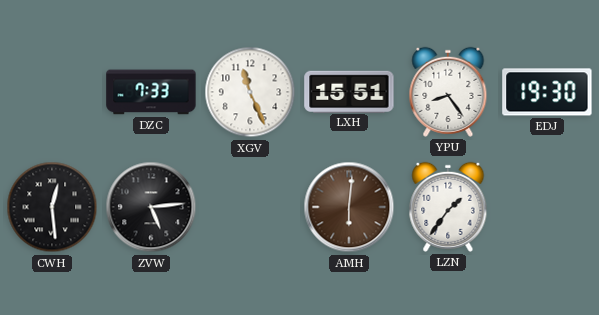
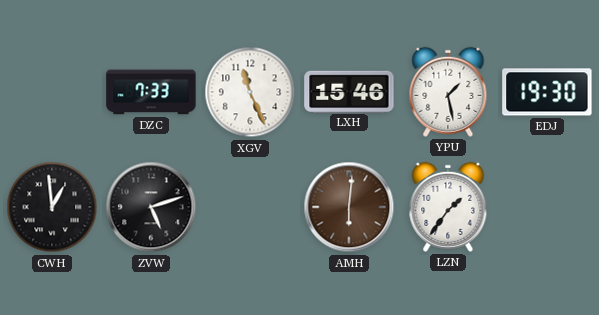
LXH: 15:51 -> 15:46 (349, 91)
YPU: 8:24 -> 1:28 (448, 92)
CWH: 12:29 -> 12:59 (52, 207)
ZVW: 5:14 -> 5:12 (151, 207)
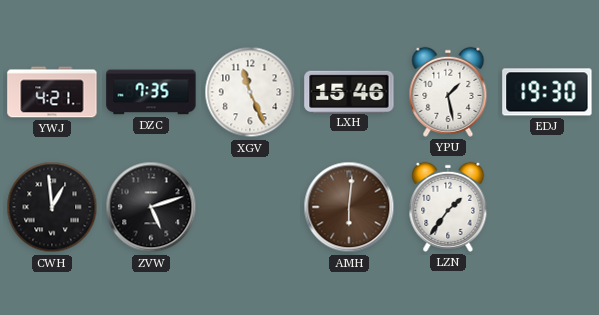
YWJ: none -> 4:21 (52, 92)
DZC: 7:33 -> 7:35 (151, 92)
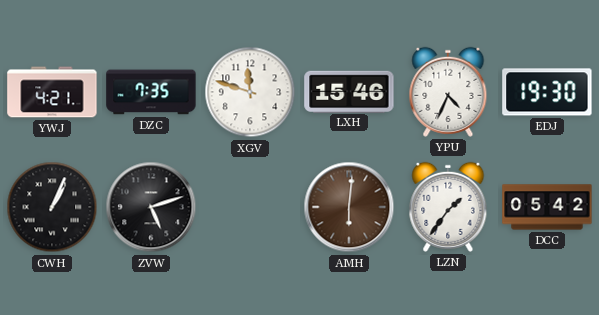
XGV: 11:26 -> 11:48 (250, 92)
YPU: 1:28 -> 4:34 (448, 92)
CWH: 12:59 -> 1:04 (52, 207)
DCC: none -> 05:42 (547, 207)
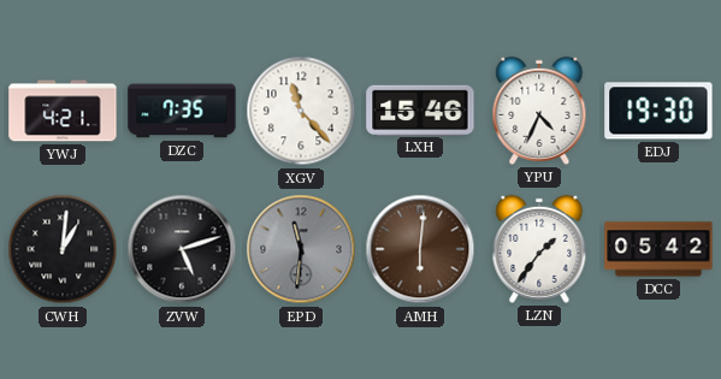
XGV: 11:48 -> 11:23 (301, 111)
CWH: 1:04 -> 1:01 (63, 249)
EPD: none -> 11:31 (301, 249)
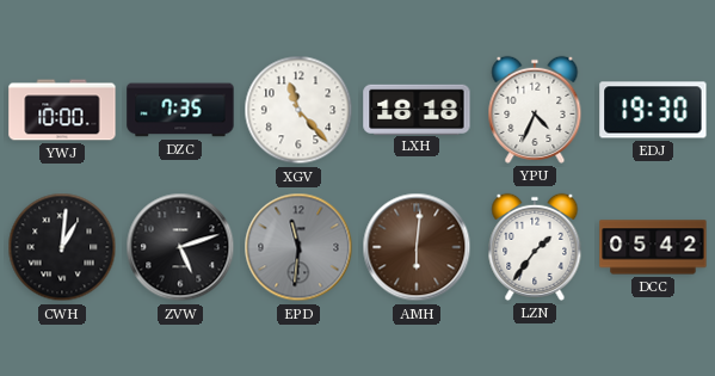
YWJ: 4:21 -> 10:00 (62, 110)
LXH: 15:46 -> 18:18 (417, 109)
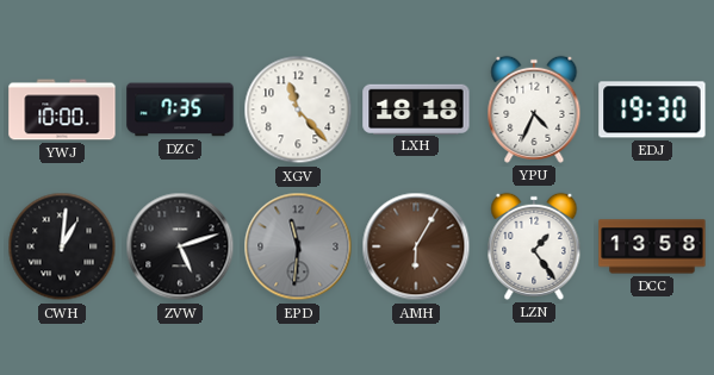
AMH: 6:01 -> 6:05 (416, 246)
LZN: 1:36 -> 1:24 (534, 246)
DCC: 05:42 -> 13:58 (652, 246)
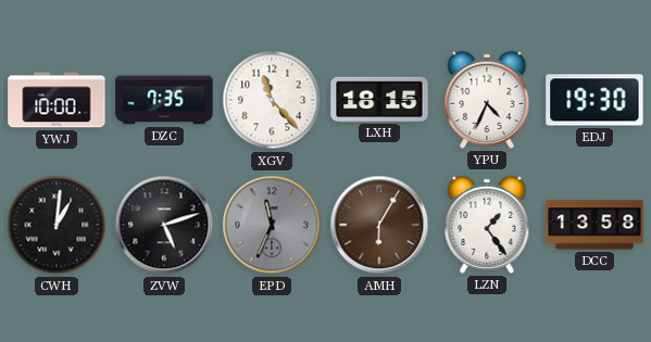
LXH: 18:18 -> 18:15 (379, 99)
EPD: 11:31 -> 11:34 (272, 225)
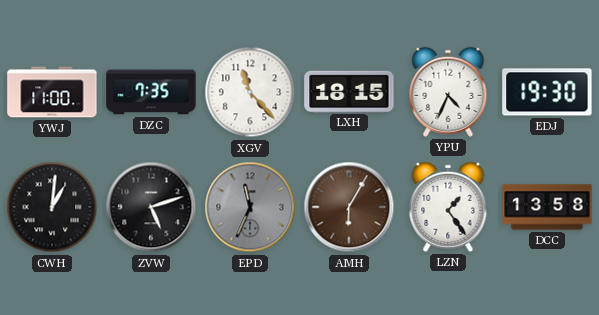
YWJ: 10:00 -> 11:00 (52, 92)
